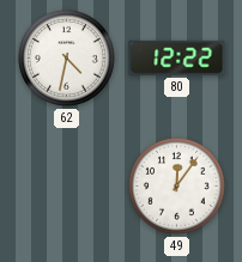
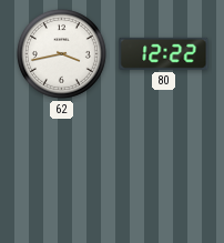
62: 4:32 -> 3:43 (61, 53)
49: 12:06 -> none (176, 185)
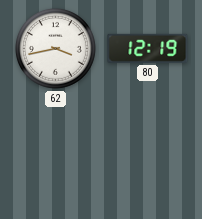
80: 12:22 -> 12:19 (148, 48)
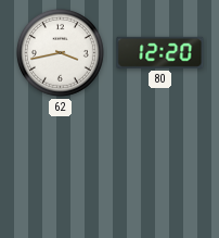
80: 12:19 -> 12:20 (160, 52)
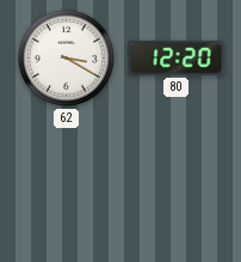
62: 3:43 -> 3:20 (66, 57)
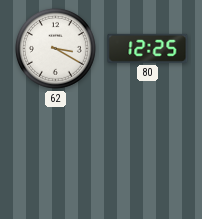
80: 12:20 -> 12:25 (148, 48)
